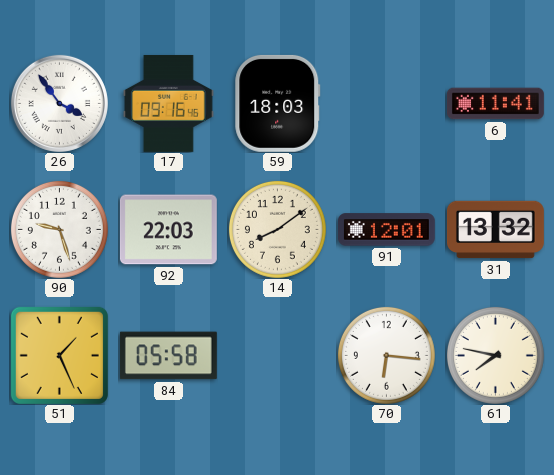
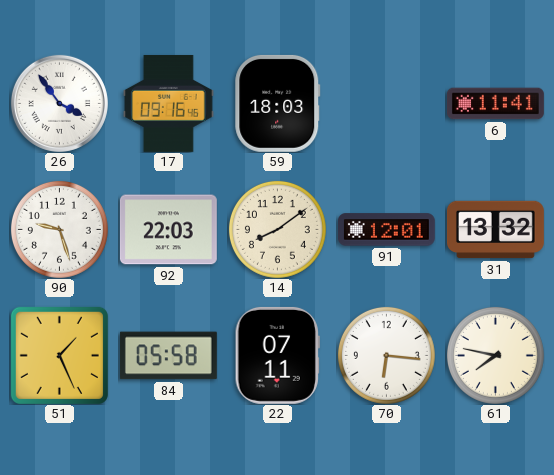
22: none -> 07:11 (277, 355)
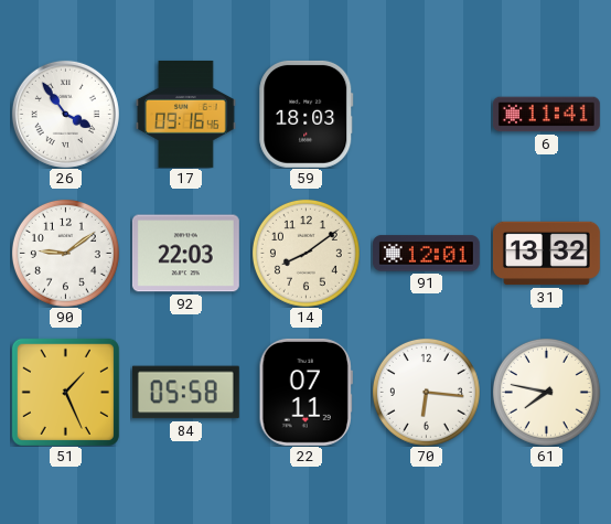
90: 9:27 -> 9:09 (65, 253)
